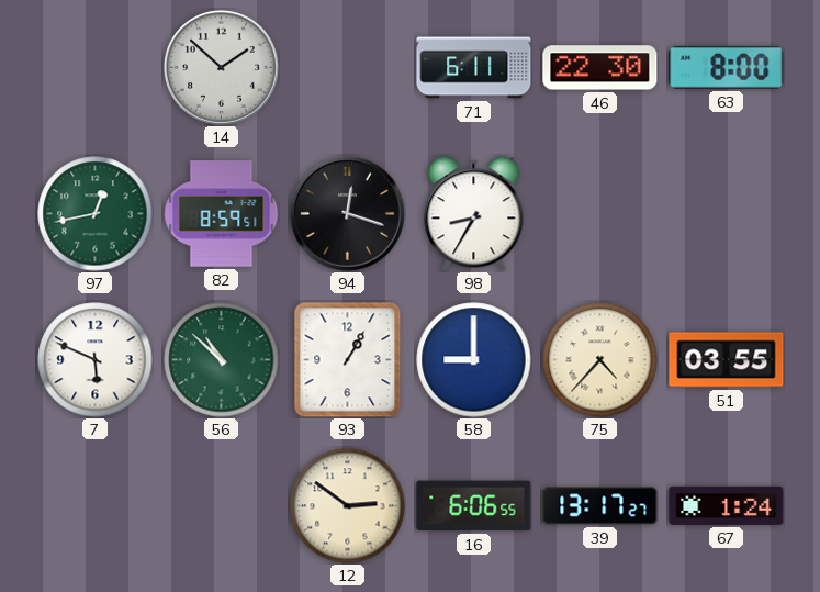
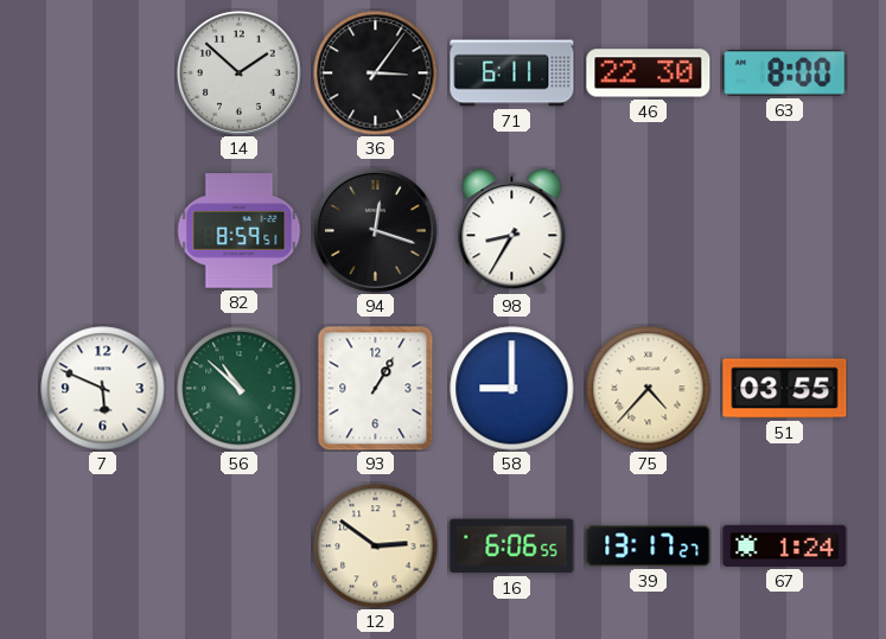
36: none -> 3:06 (376, 74)
97: 12:43 -> none (96, 214)
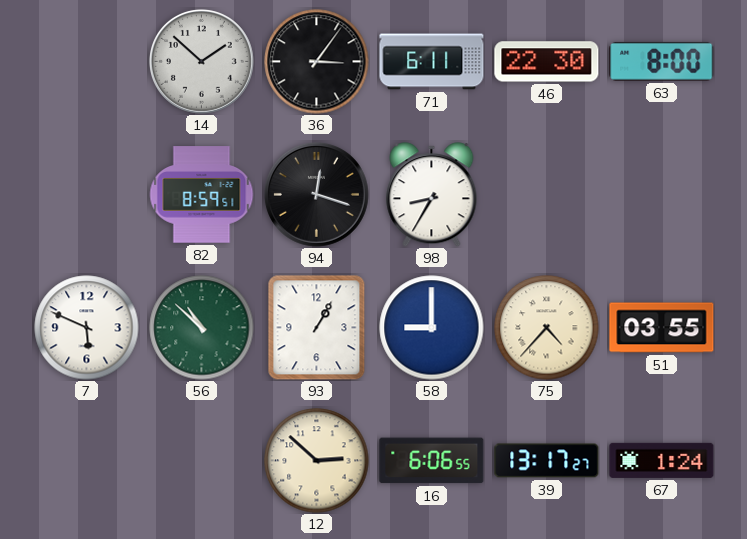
12: 2:51 -> 2:52 (317, 461)
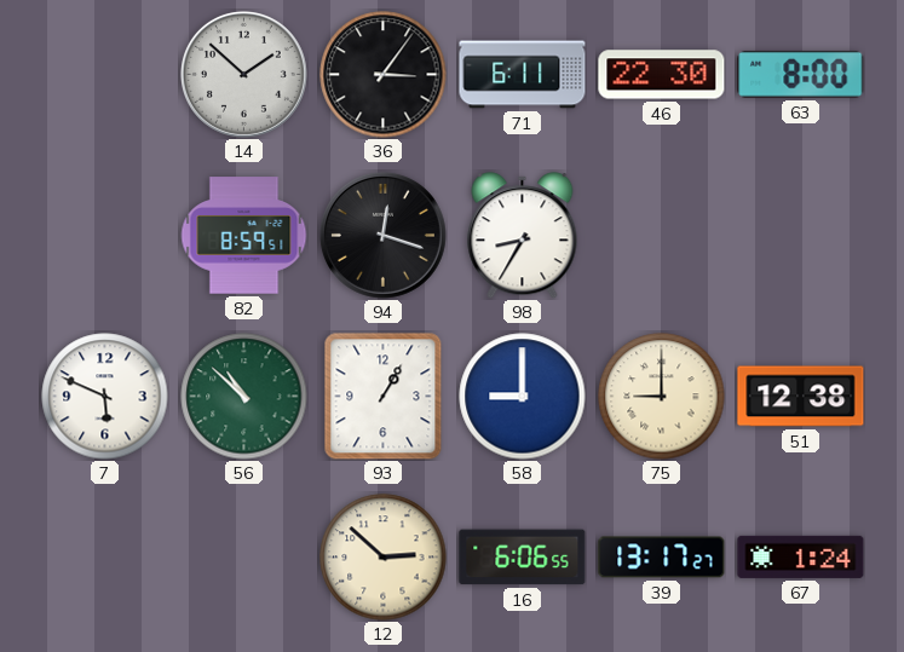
75: 4:37 -> 9:00 (662, 397)
51: 03:55 -> 12:38 (801, 397)
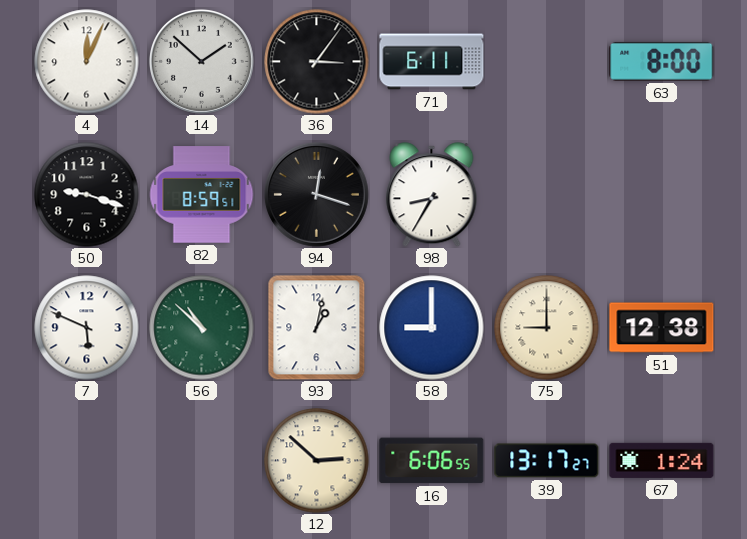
4: none -> 12:04 (87, 62)
46: 22:30 -> none (662, 75)
50: none -> 9:18 (87, 195)
93: 1:05 -> 1:02 (317, 328)
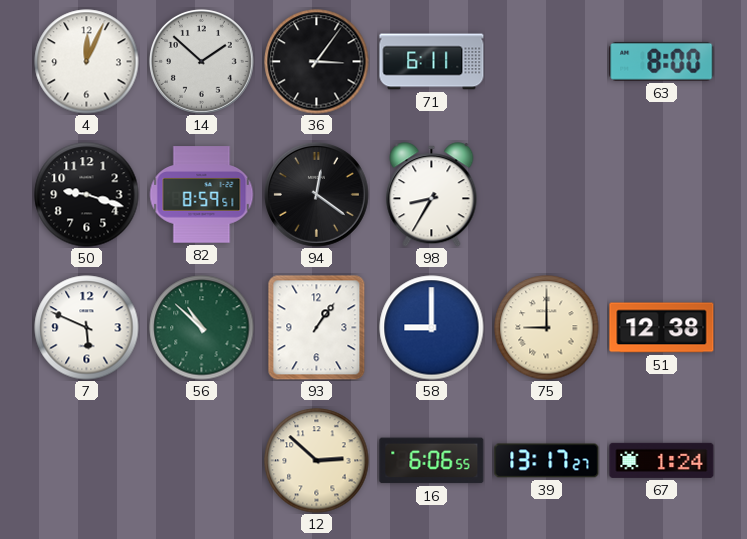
94: 12:18 -> 12:21 (316, 194)
93: 1:02 -> 1:06 (317, 328)
